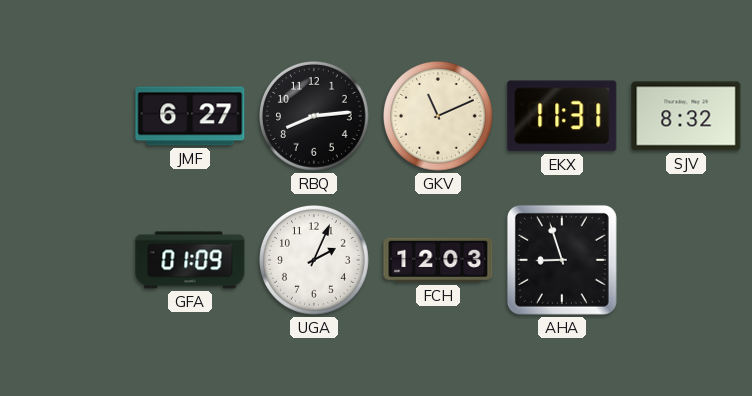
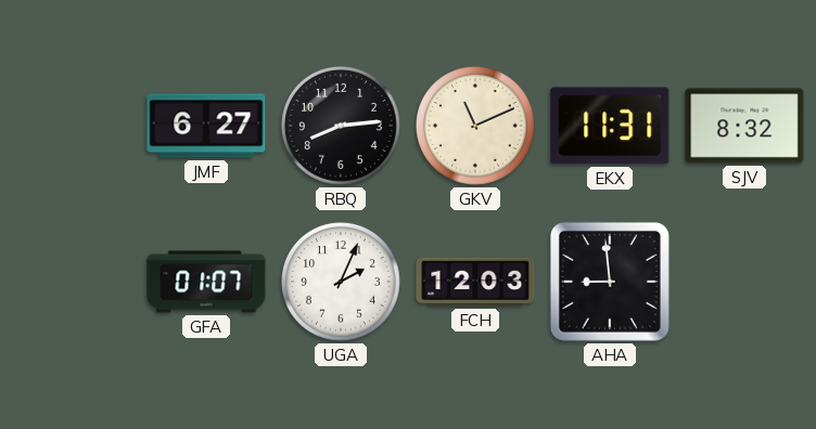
GFA: 01:09 -> 01:07 (206, 282)
AHA: 8:57 -> 8:59 (610, 282)
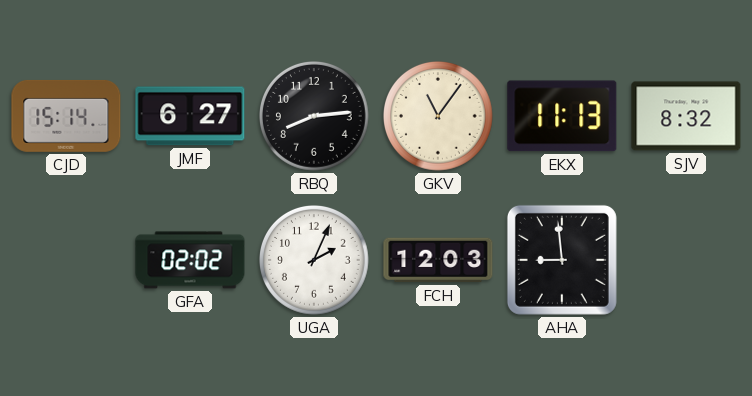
CJD: none -> 15:14 (66, 116)
GKV: 11:11 -> 11:06 (439, 117)
EKX: 11:31 -> 11:13 (562, 116)
GFA: 01:07 -> 02:02 (190, 260)
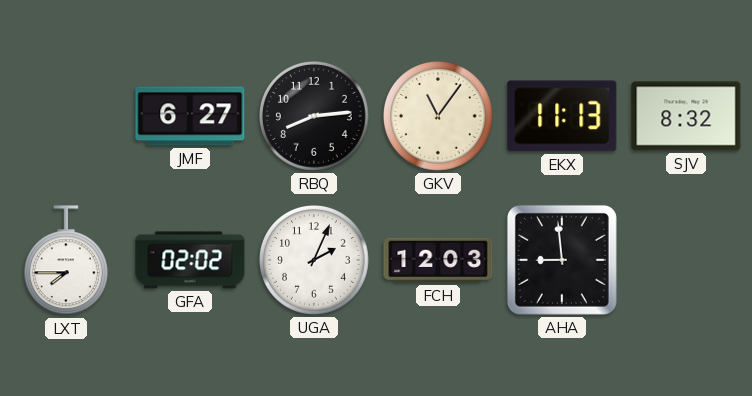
CJD: 15:14 -> none (66, 116)
LXT: none -> 7:45 (66, 261)
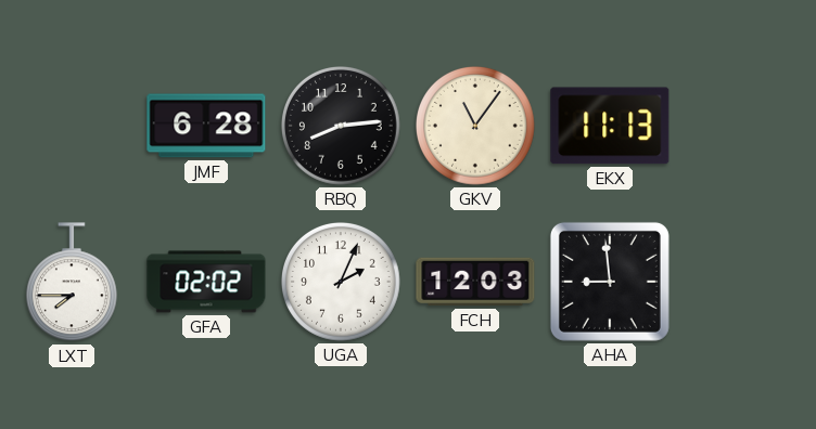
JMF: 6:27 -> 6:28 (206, 126)
SJV: 8:32 -> none (686, 116)
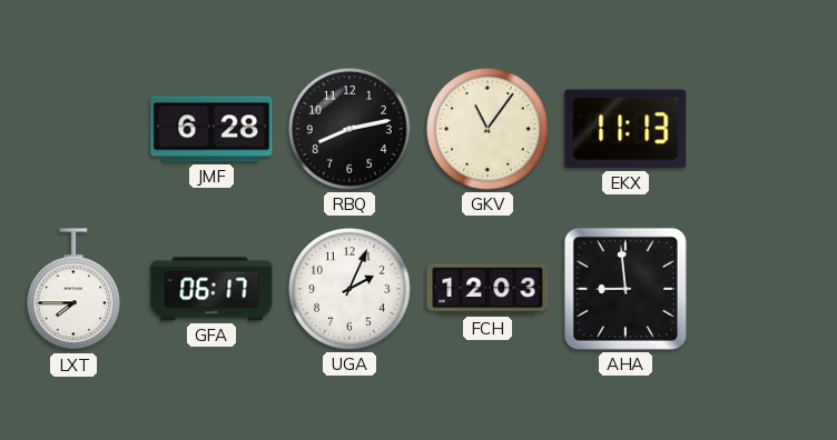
RBQ: 8:14 -> 8:13 (351, 130)
GFA: 02:02 -> 06:17 (211, 289)
